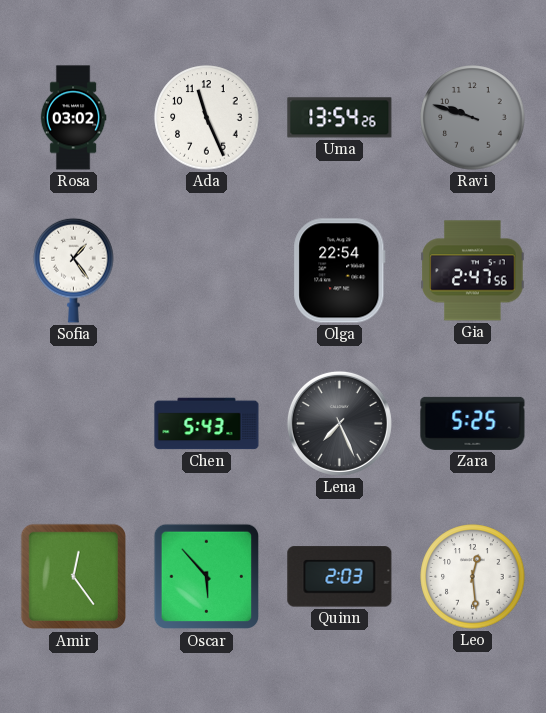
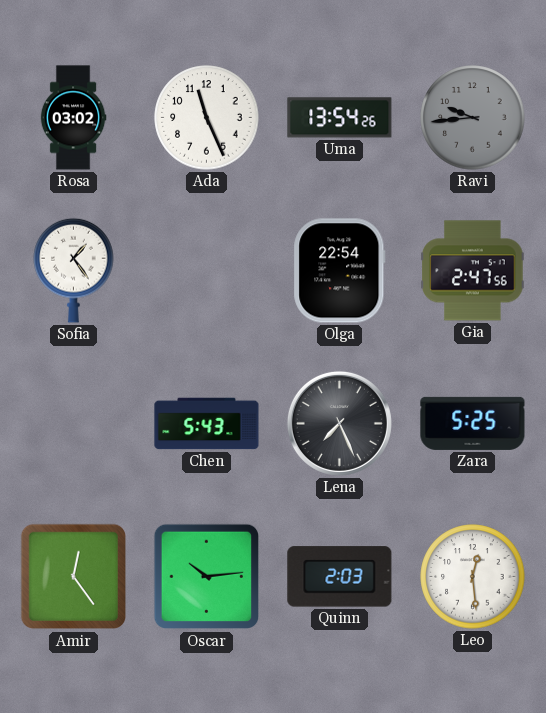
Ravi: 9:48 -> 9:44 (473, 118)
Oscar: 5:53 -> 10:14 (207, 577)
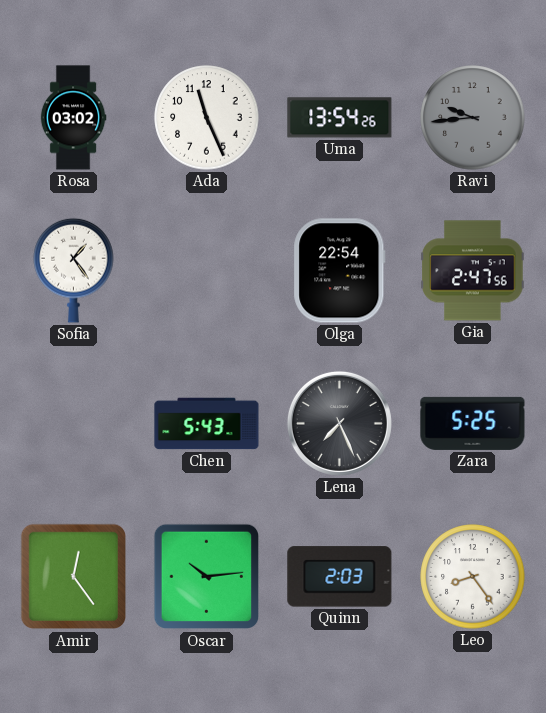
Leo: 12:29 -> 8:24 (473, 577)
